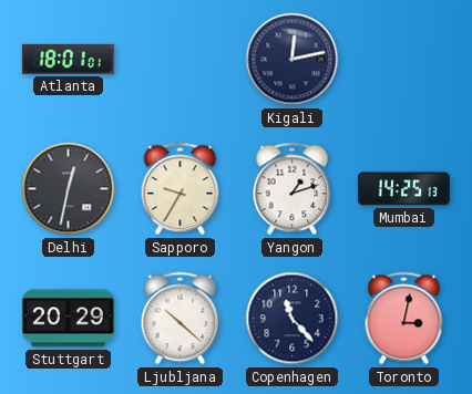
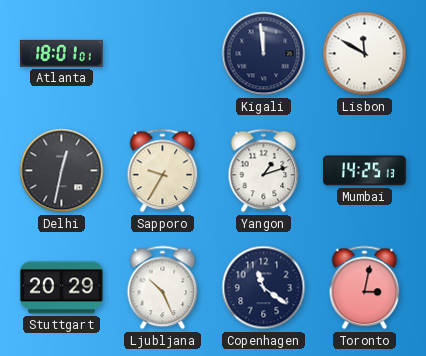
Kigali: 12:13 -> 11:59 (264, 54)
Lisbon: none -> 11:50 (365, 54)
Ljubljana: 10:22 -> 10:26 (163, 288)
Copenhagen: 11:23 -> 11:21 (264, 288)
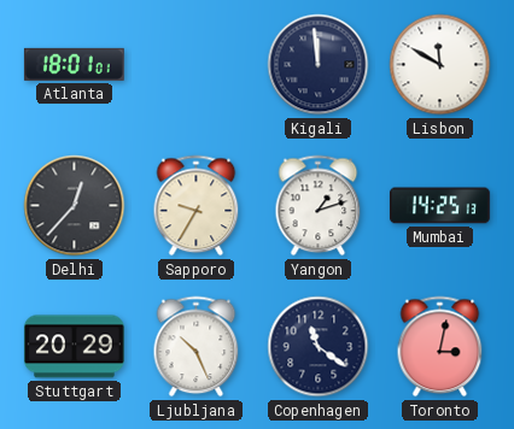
Delhi: 12:32 -> 12:37 (75, 206)
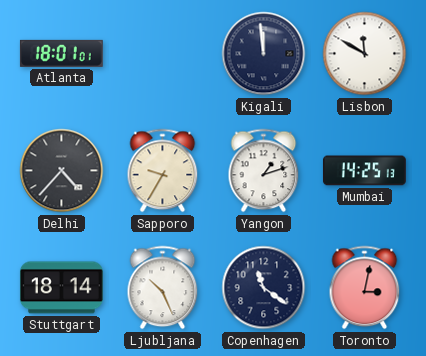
Delhi: 12:37 -> 4:37 (62, 171)
Stuttgart: 20:29 -> 18:14 (61, 288)
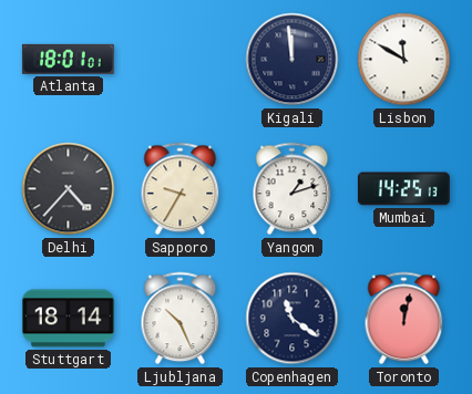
Toronto: 3:02 -> 12:02 (404, 319)
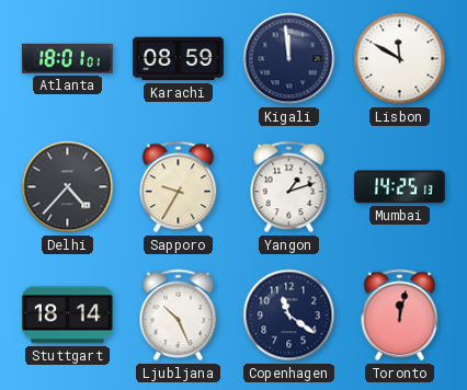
Karachi: none -> 08:59 (179, 59)
